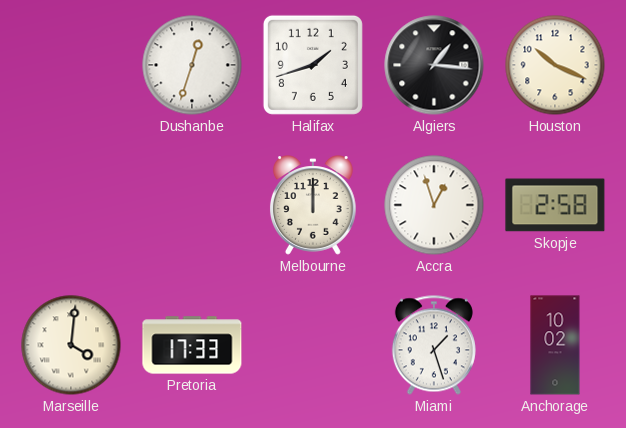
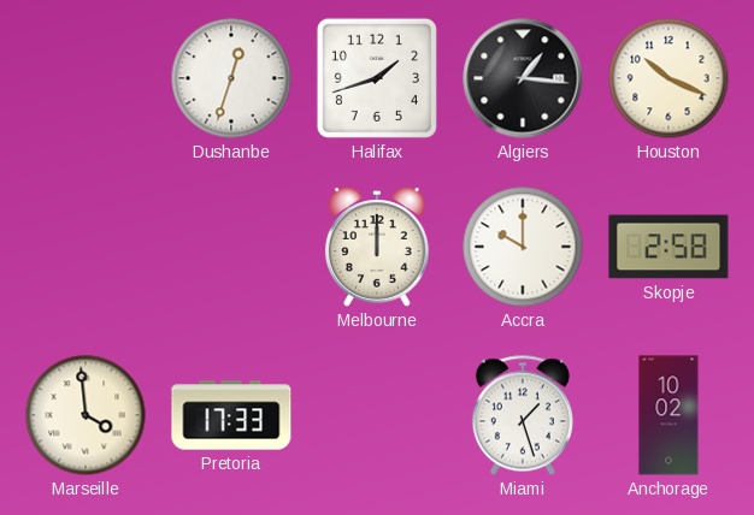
Accra: 12:57 -> 10:00 (523, 247)
Marseille: 4:01 -> 3:59 (86, 415)
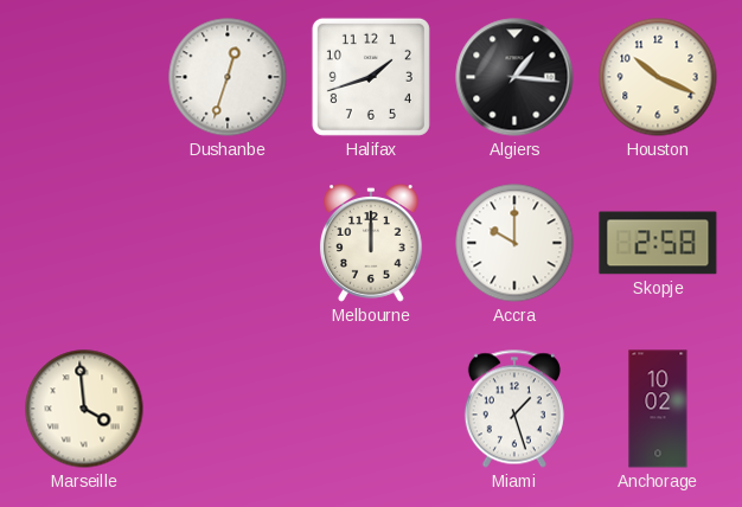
Pretoria: 17:33 -> none (231, 415)
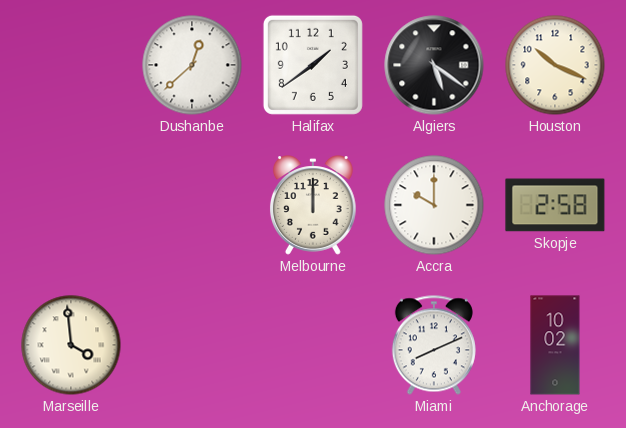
Dushanbe: 12:33 -> 12:38 (192, 65)
Halifax: 1:42 -> 1:39 (313, 65)
Algiers: 1:16 -> 5:21 (434, 65)
Miami: 1:27 -> 8:11 (434, 345)
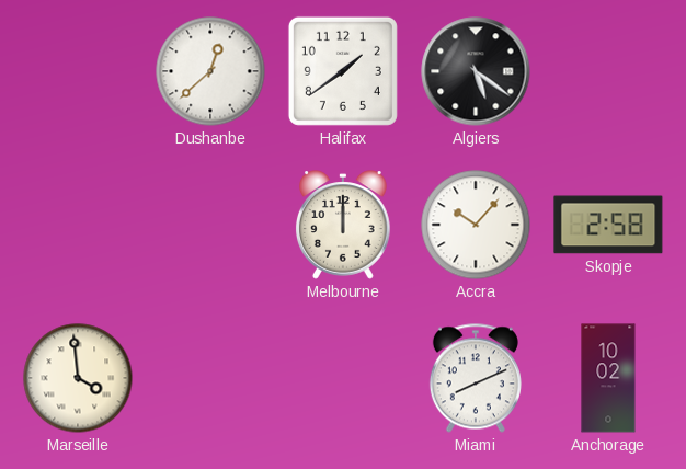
Houston: 10:19 -> none (555, 65)
Accra: 10:00 -> 10:07 (476, 225)
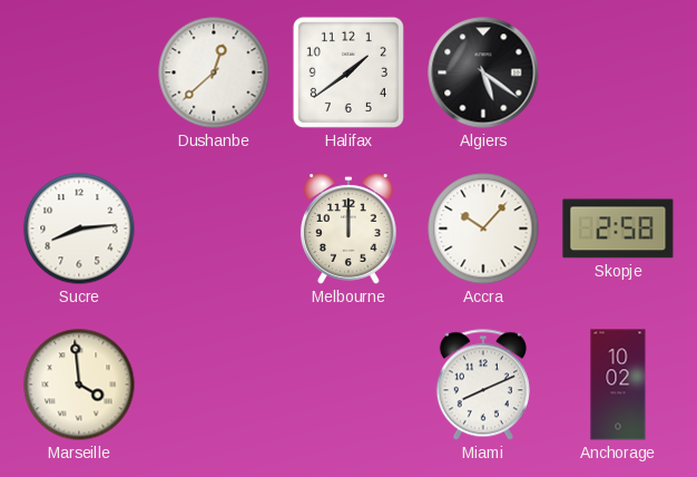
Sucre: none -> 8:14 (79, 228)
